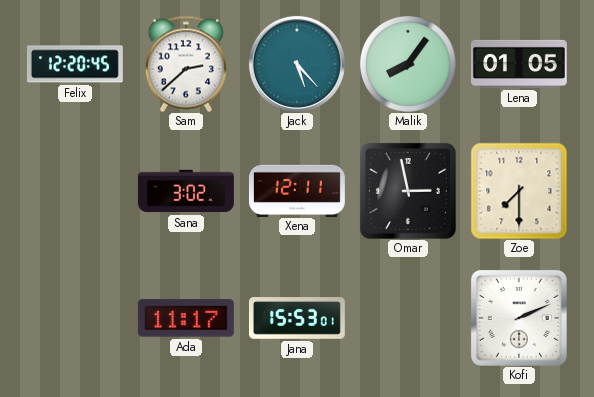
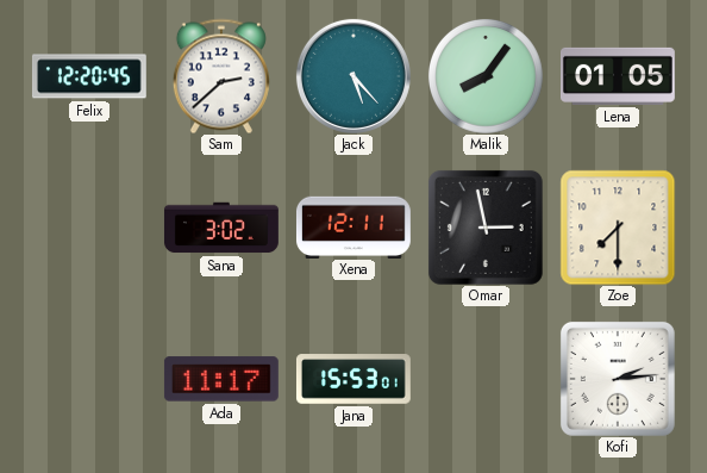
Kofi: 2:11 -> 2:14 (618, 379)
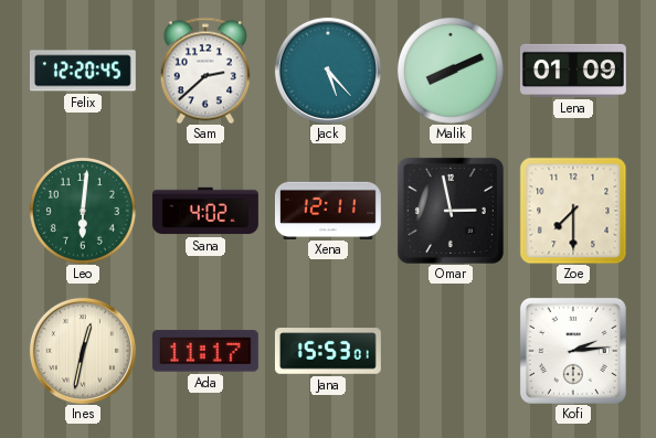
Malik: 8:06 -> 8:11 (451, 71)
Lena: 01:05 -> 01:09 (574, 71)
Leo: none -> 6:01 (83, 211)
Sana: 3:02 -> 4:02 (205, 211)
Ines: none -> 12:32 (83, 351)
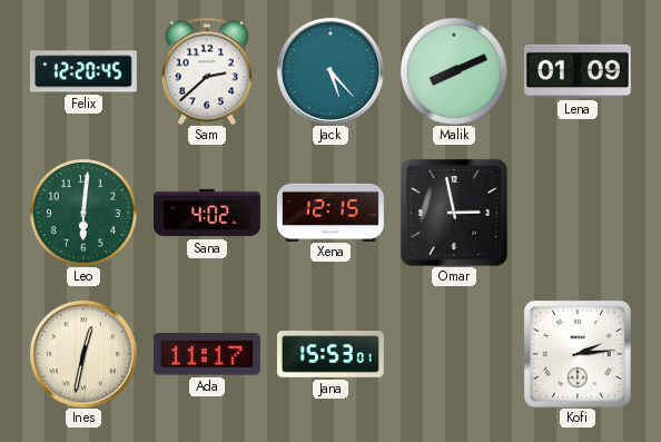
Xena: 12:11 -> 12:15 (331, 212)
Zoe: 7:30 -> none (573, 211)
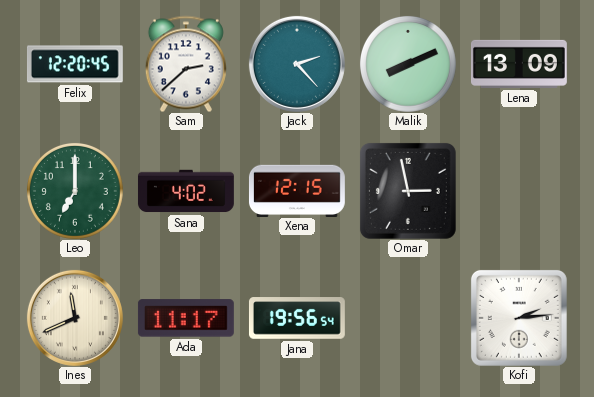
Jack: 5:23 -> 2:23 (297, 64)
Lena: 01:09 -> 13:09 (520, 64)
Leo: 6:01 -> 7:00 (75, 191)
Ines: 12:32 -> 11:41 (75, 318)
Jana: 15:53 -> 19:56 (297, 318)
